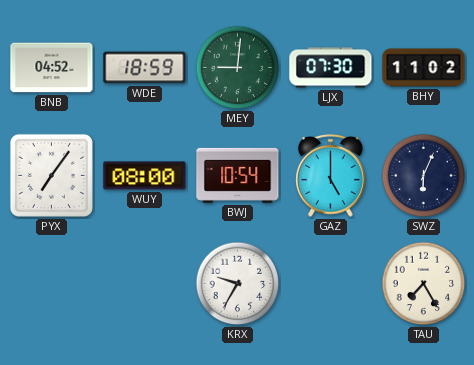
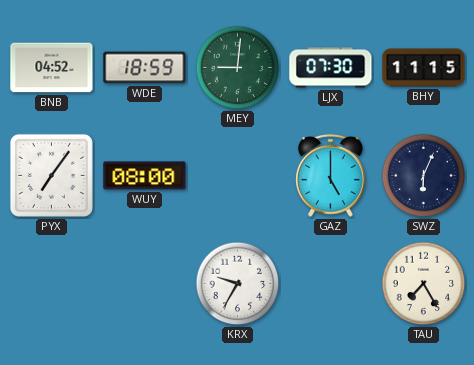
BHY: 11:02 -> 11:15 (424, 68)
BWJ: 10:54 -> none (238, 175)
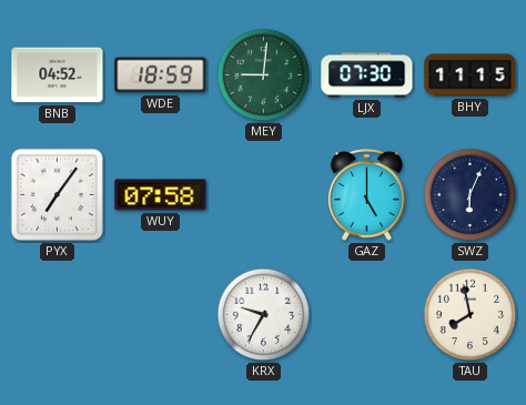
WUY: 08:00 -> 07:58 (161, 195)
TAU: 7:25 -> 7:58 (471, 315)
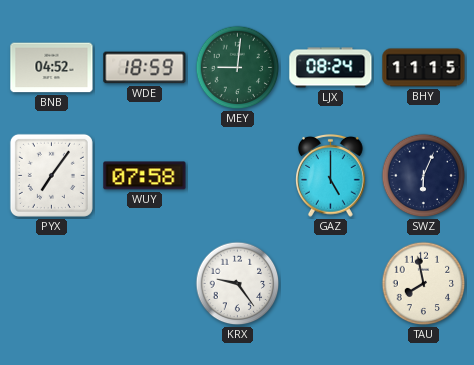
LJX: 07:30 -> 08:24 (331, 68)
KRX: 9:35 -> 9:24 (238, 284)
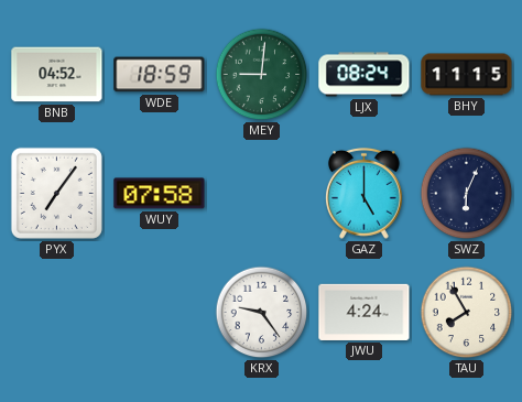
JWU: none -> 4:24 (365, 312)
TAU: 7:58 -> 7:55 (467, 313)
